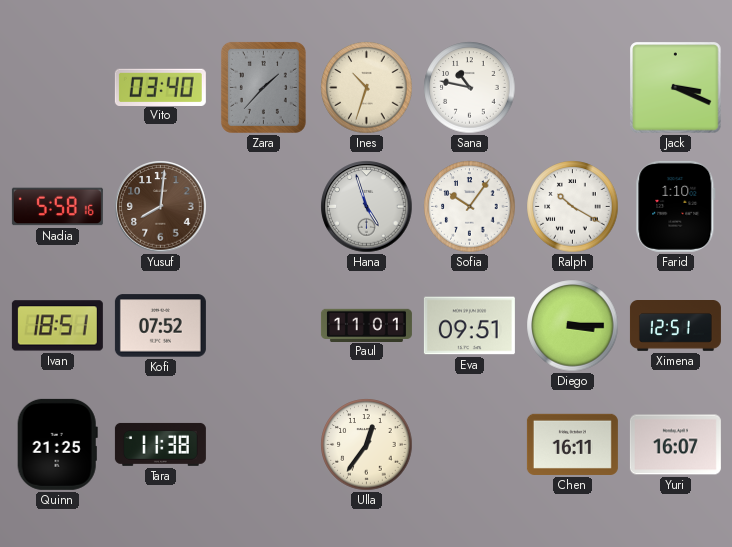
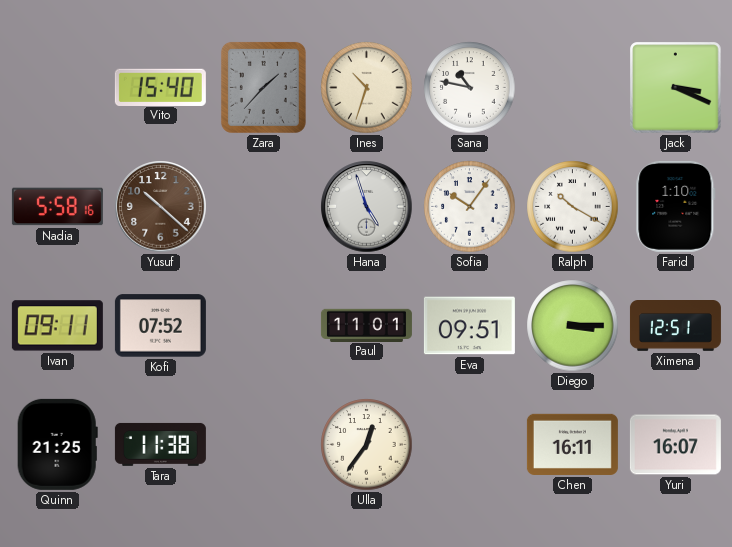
Vito: 03:40 -> 15:40 (160, 87)
Yusuf: 8:01 -> 10:22 (161, 207)
Ivan: 18:51 -> 09:11 (57, 326)
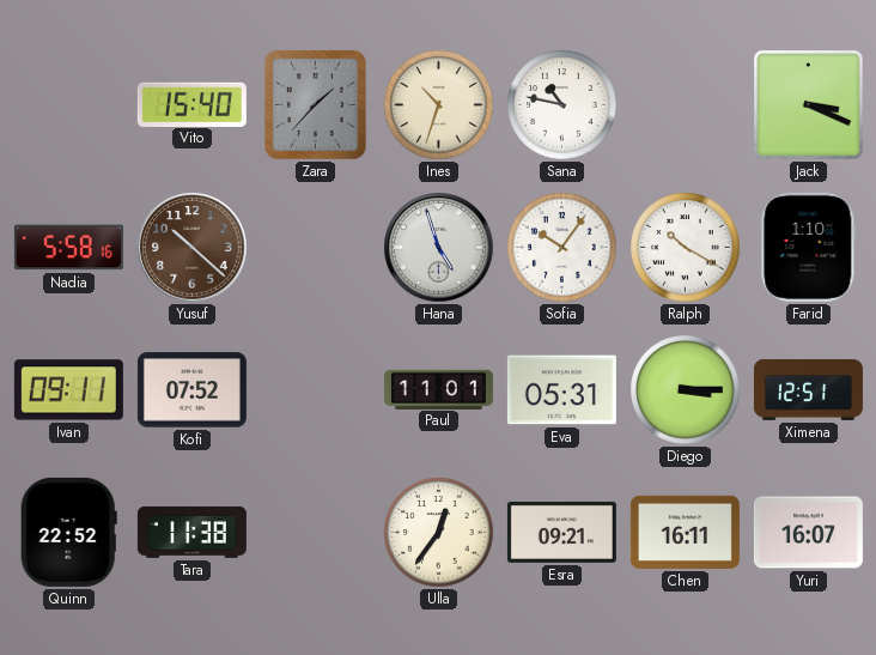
Eva: 09:51 -> 05:31 (561, 390)
Quinn: 21:25 -> 22:52 (68, 532)
Esra: none -> 09:21 (561, 532)
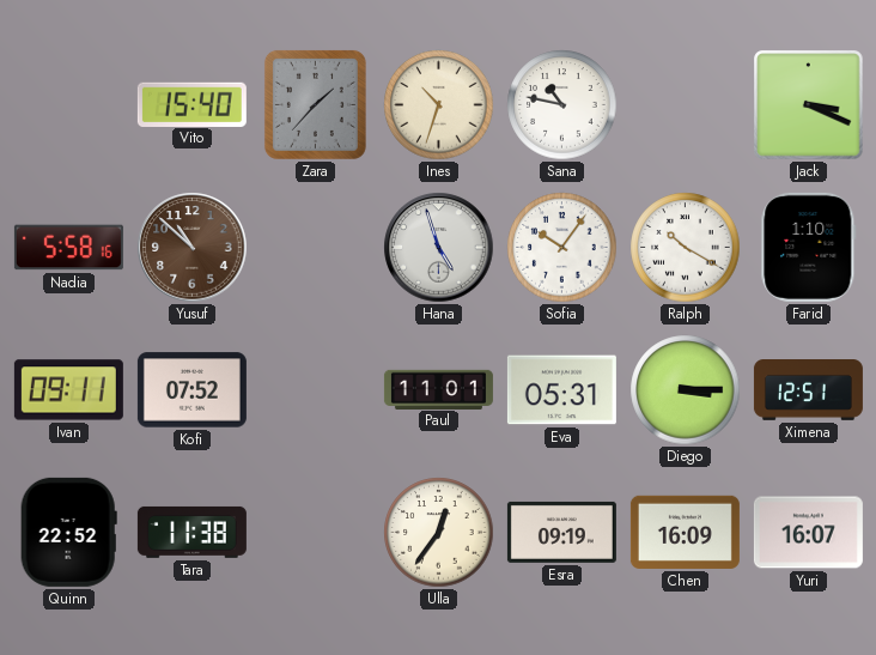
Yusuf: 10:22 -> 10:52 (193, 248)
Esra: 09:21 -> 09:19 (561, 532)
Chen: 16:11 -> 16:09 (685, 532)
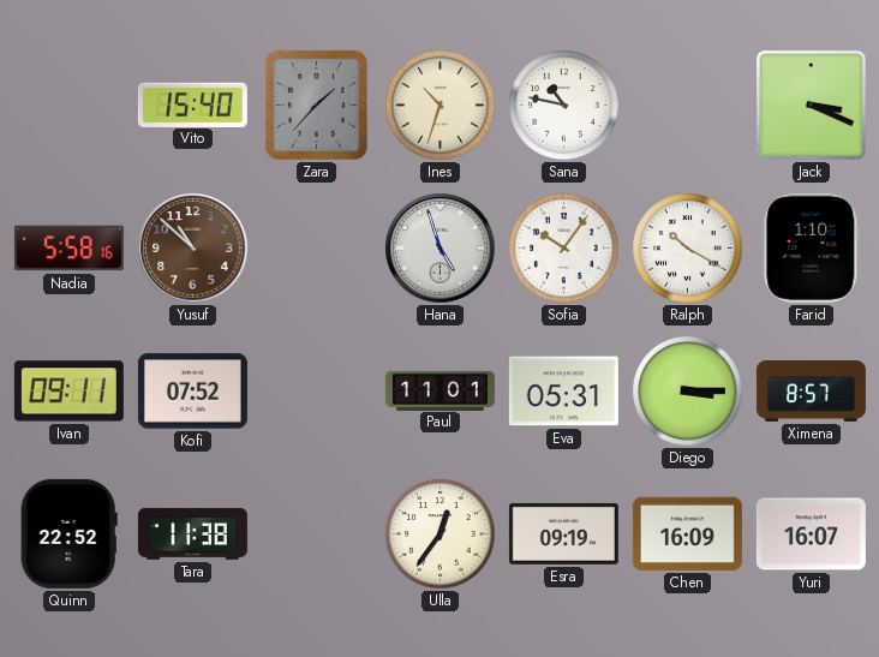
Ximena: 12:51 -> 8:57 (811, 392)
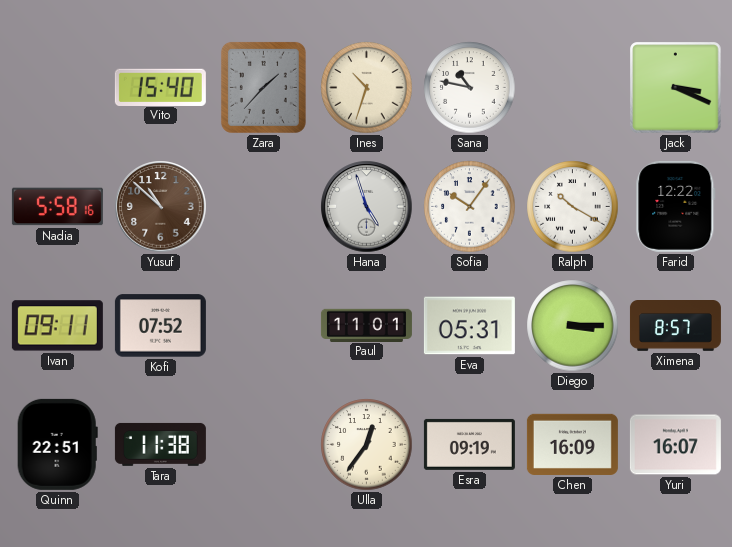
Farid: 1:10 -> 12:22 (676, 206)
Quinn: 22:52 -> 22:51 (57, 444)
